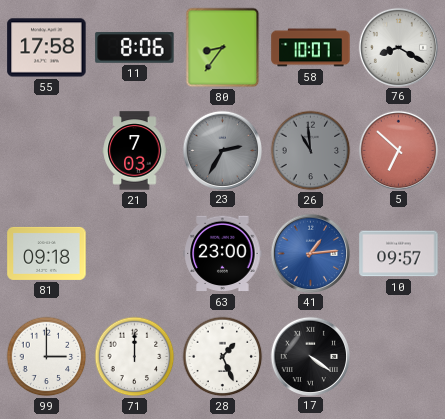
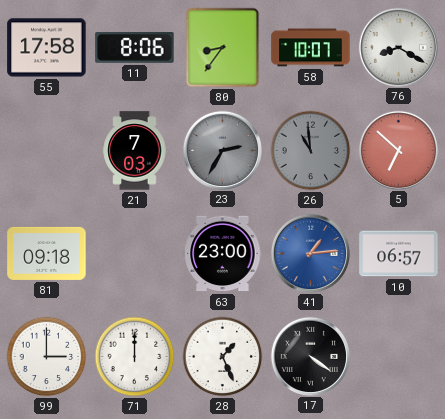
10: 09:57 -> 06:57 (399, 254)
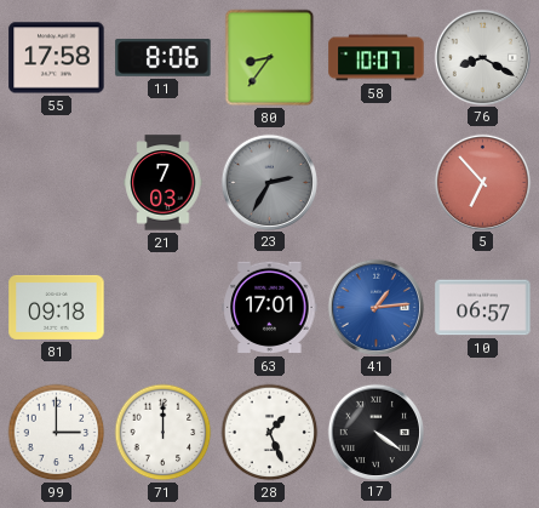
26: 10:59 -> none (311, 151)
5: 6:52 -> 6:53 (482, 182)
63: 23:00 -> 17:01 (270, 308)
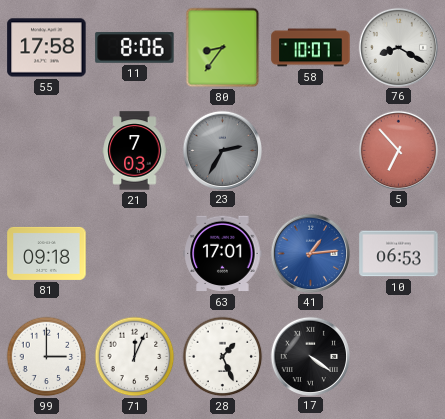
10: 06:57 -> 06:53 (399, 254)
71: 12:00 -> 12:04 (135, 357)
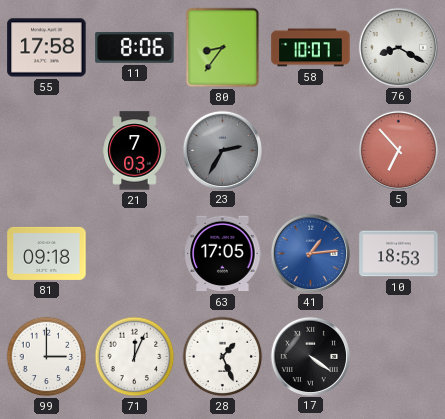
63: 17:01 -> 17:05 (223, 254)
10: 06:53 -> 18:53 (399, 254)
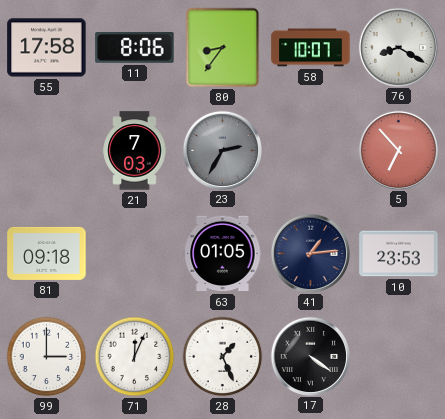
63: 17:05 -> 01:05 (223, 254)
41 dial: blue -> navy (310, 253)
10: 18:53 -> 23:53 (399, 254)
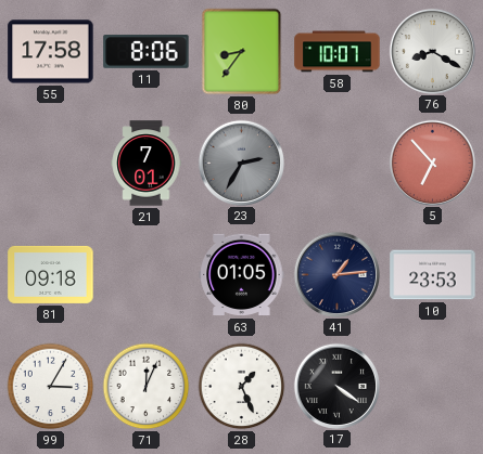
21: 7:03 -> 7:01 (147, 164)
99: 3:00 -> 3:05 (51, 387)
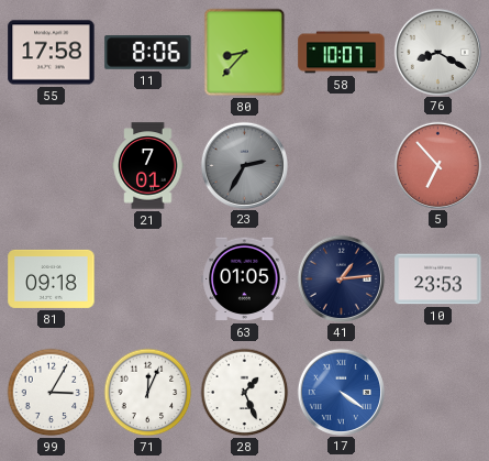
80: 8:36 -> 8:37 (245, 53)
17 dial: black -> blue (341, 392)
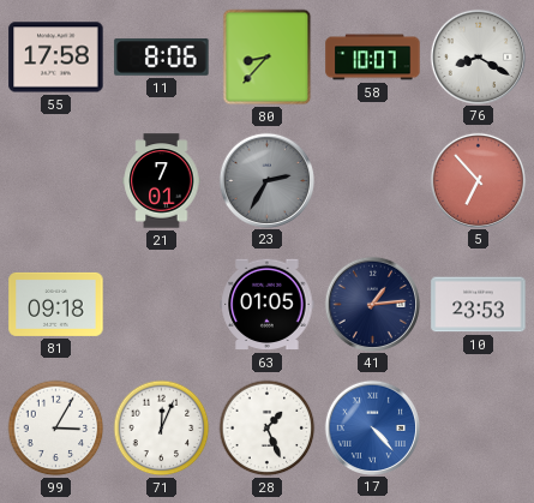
17: 4:21 -> 4:23 (372, 427)
